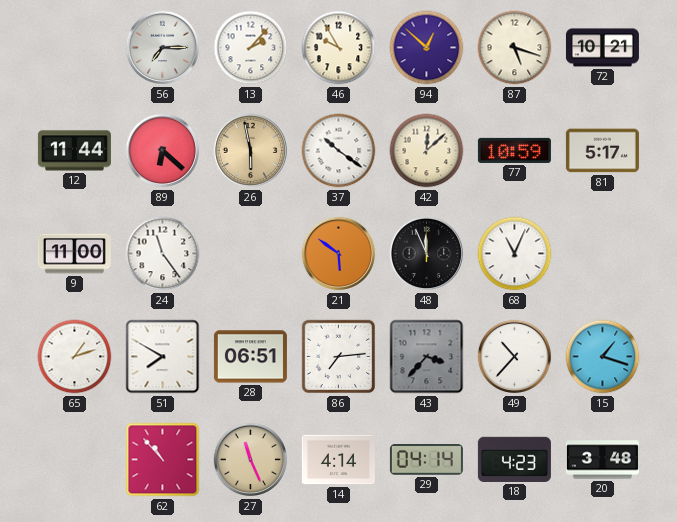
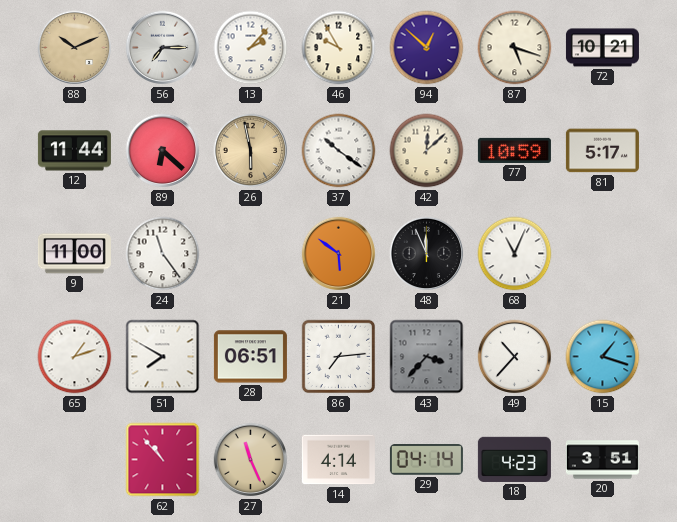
88: none -> 10:11 (75, 48)
20: 3:48 -> 3:51 (602, 460)
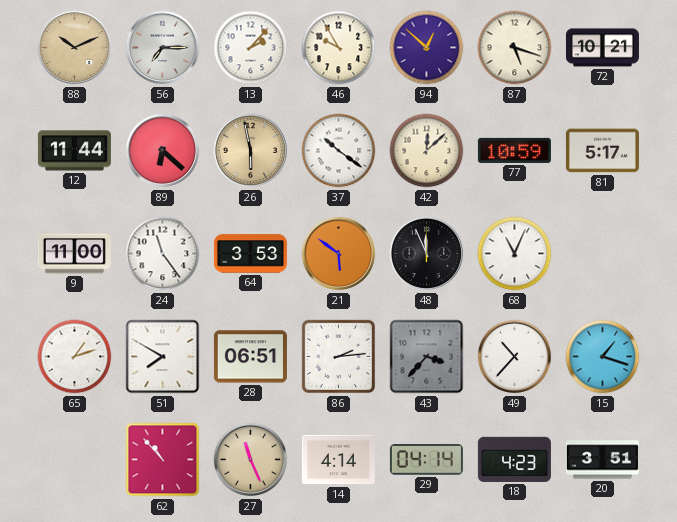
64: none -> 3:53 (250, 254)
86: 7:14 -> 2:14 (339, 357)
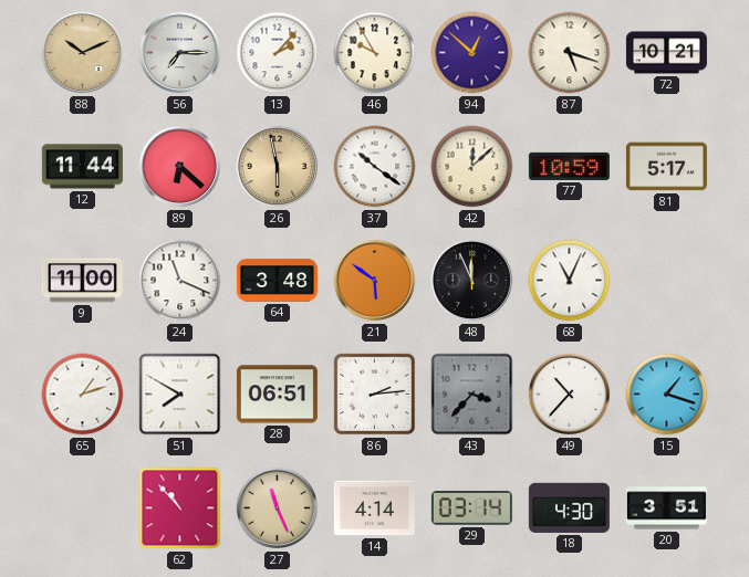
24: 11:24 -> 11:19 (180, 281)
64: 3:53 -> 3:48 (277, 281)
29: 04:14 -> 03:14 (471, 508)
18: 4:23 -> 4:30 (569, 507)
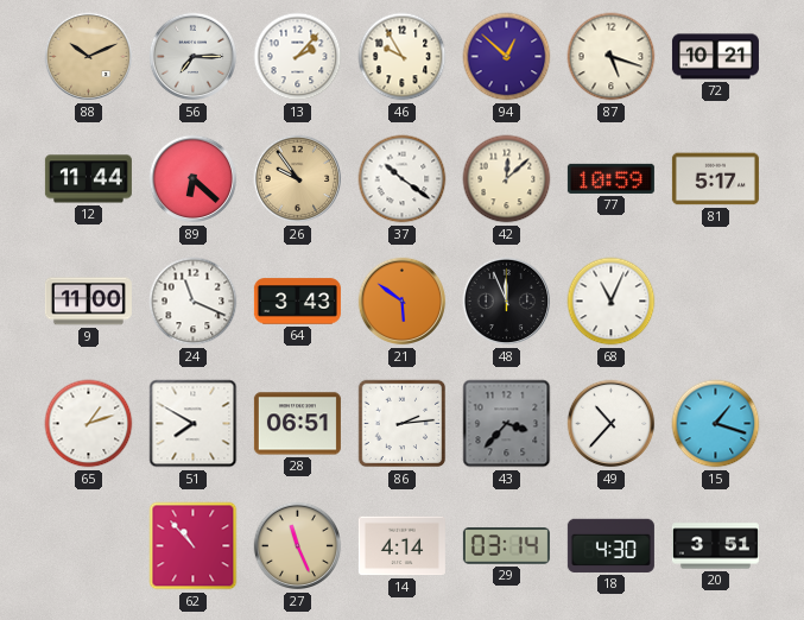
26: 5:58 -> 9:54 (298, 179)
64: 3:48 -> 3:43 (297, 302)
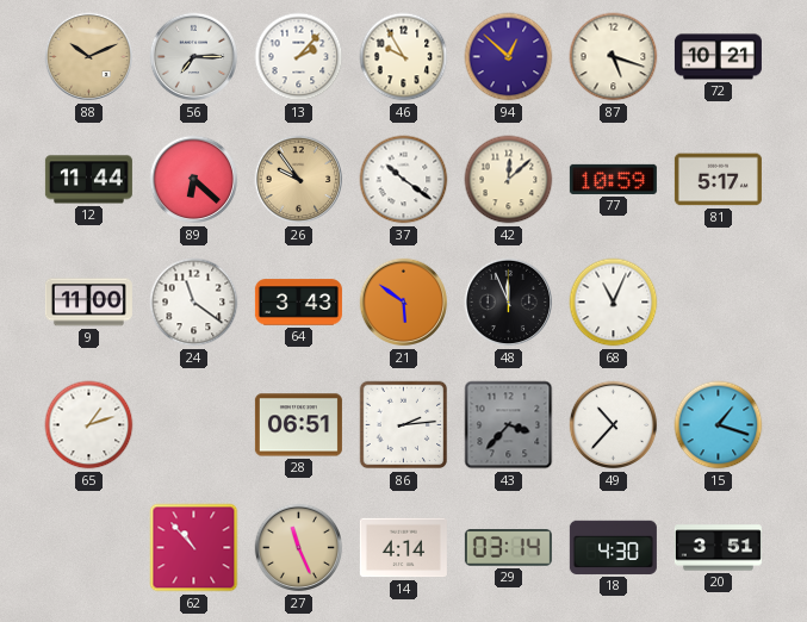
24: 11:19 -> 11:21 (194, 303)
51: 7:50 -> none (194, 424)
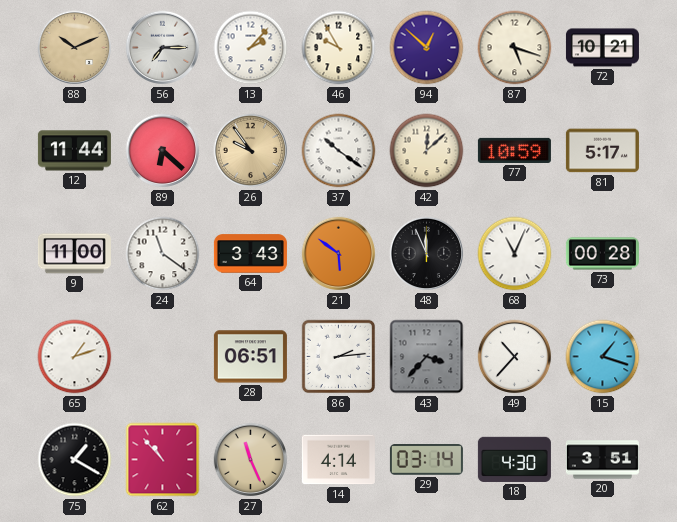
73: none -> 00:28 (602, 254)
75: none -> 1:20 (75, 460)
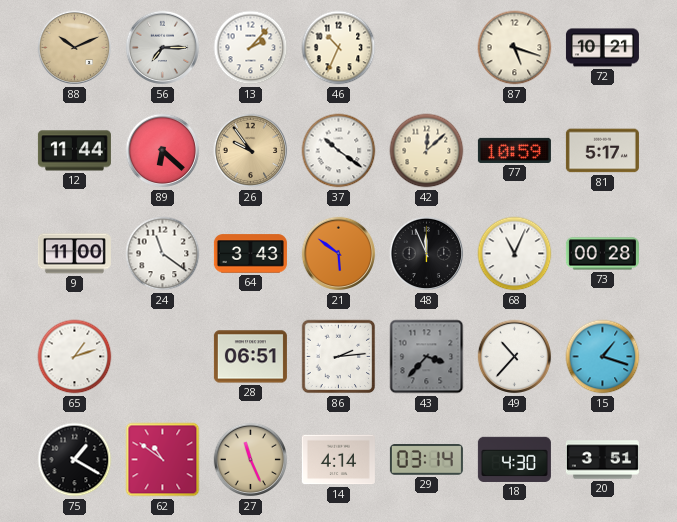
46: 9:55 -> 10:34 (339, 48)
94: 12:52 -> none (427, 48)
62: 10:53 -> 10:51 (163, 460)
